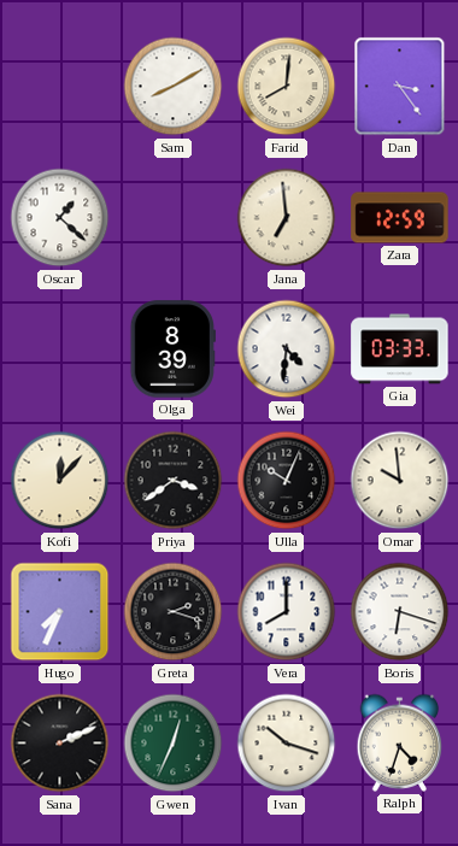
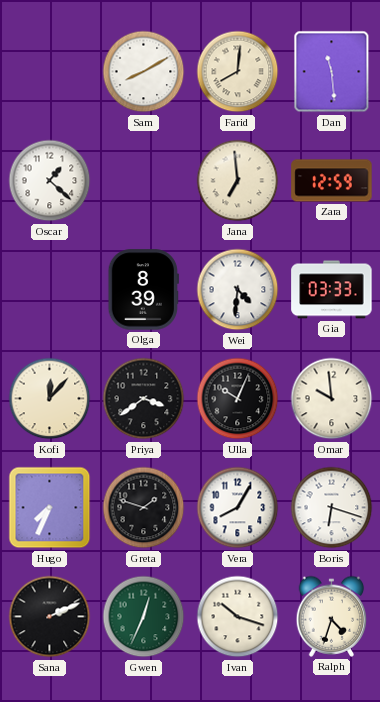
Dan: 3:24 -> 11:29 (332, 72)
Greta: 2:18 -> 1:48 (144, 508)
Vera: 8:00 -> 8:05 (238, 508)
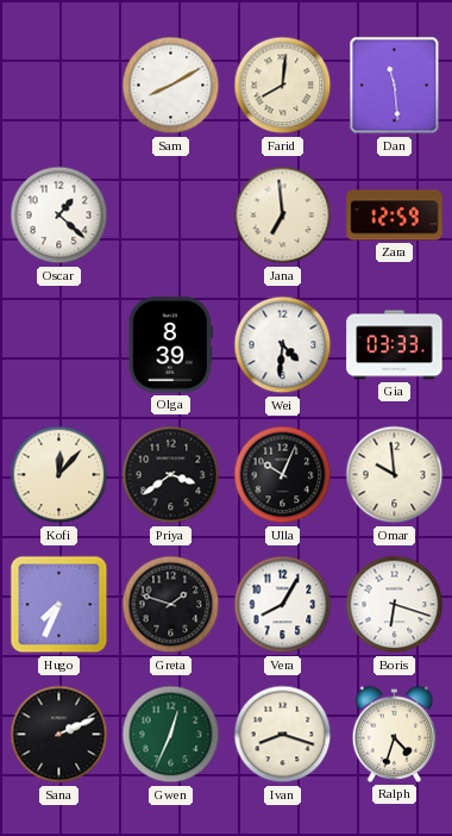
Ivan: 10:18 -> 8:18 (283, 735)
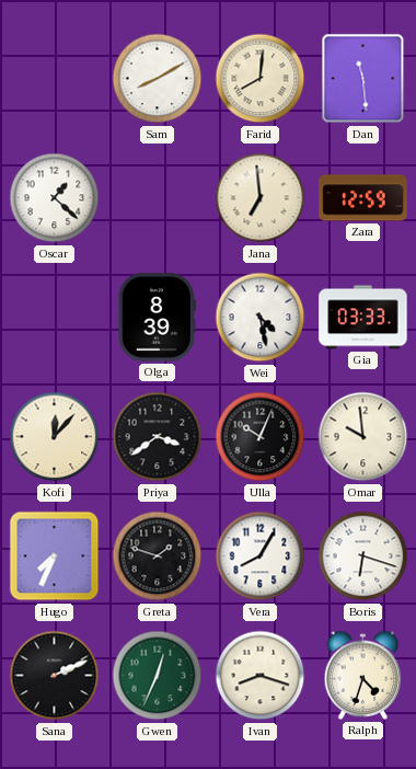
Wei: 4:31 -> 4:28 (261, 318)
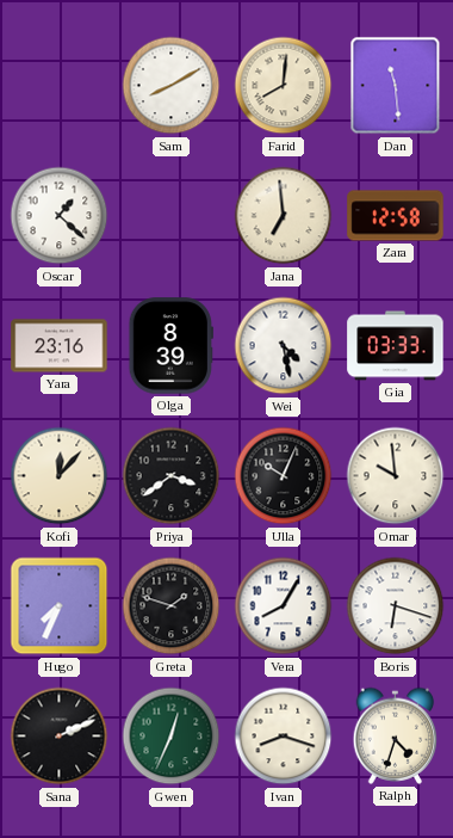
Zara: 12:59 -> 12:58 (396, 216)
Yara: none -> 23:16 (60, 346)
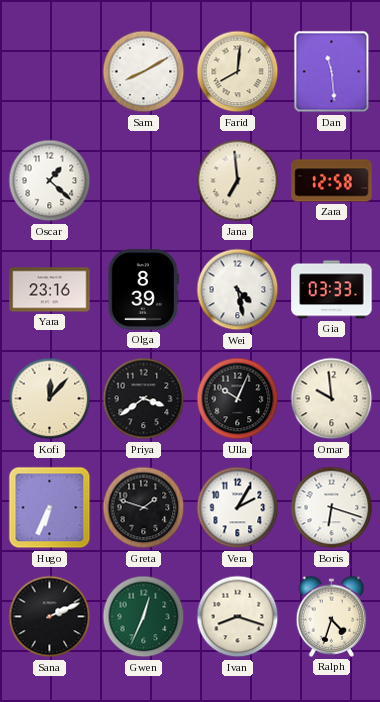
Hugo: 7:34 -> 6:34 (50, 508)
Vera: 8:05 -> 2:05 (238, 508)
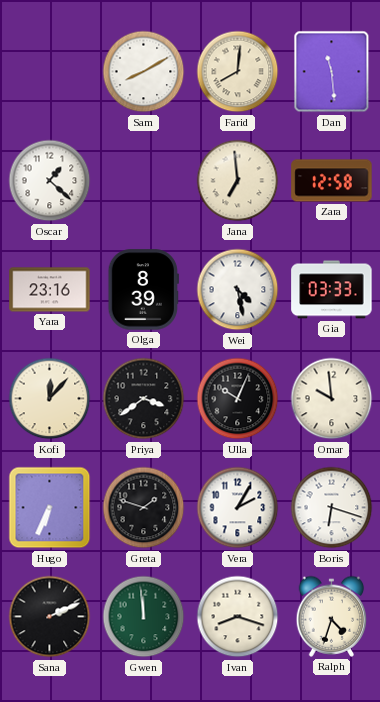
Gwen: 12:34 -> 11:59 (144, 617)
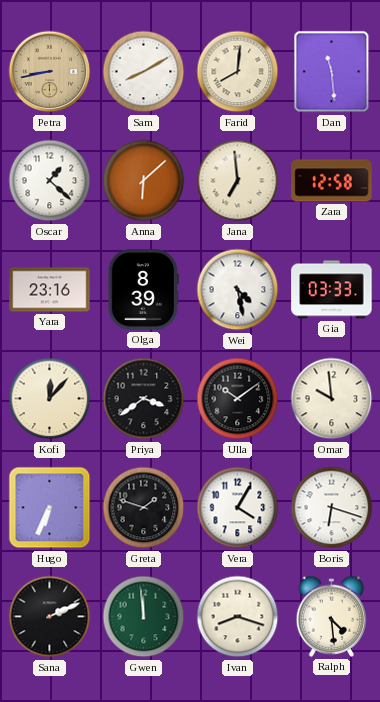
Petra: none -> 8:43 (50, 72)
Anna: none -> 6:08 (144, 181)
Ulla: 10:04 -> 10:09 (238, 399)
Vera: 2:05 -> 4:05 (238, 508)
Ralph: 4:33 -> 4:29 (332, 616)
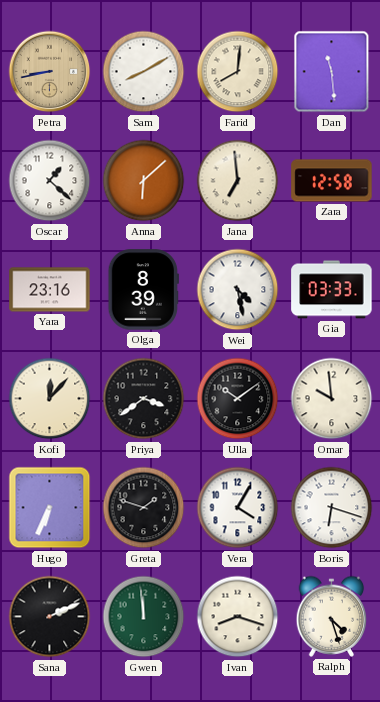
Ralph: 4:29 -> 4:27 (332, 616)
